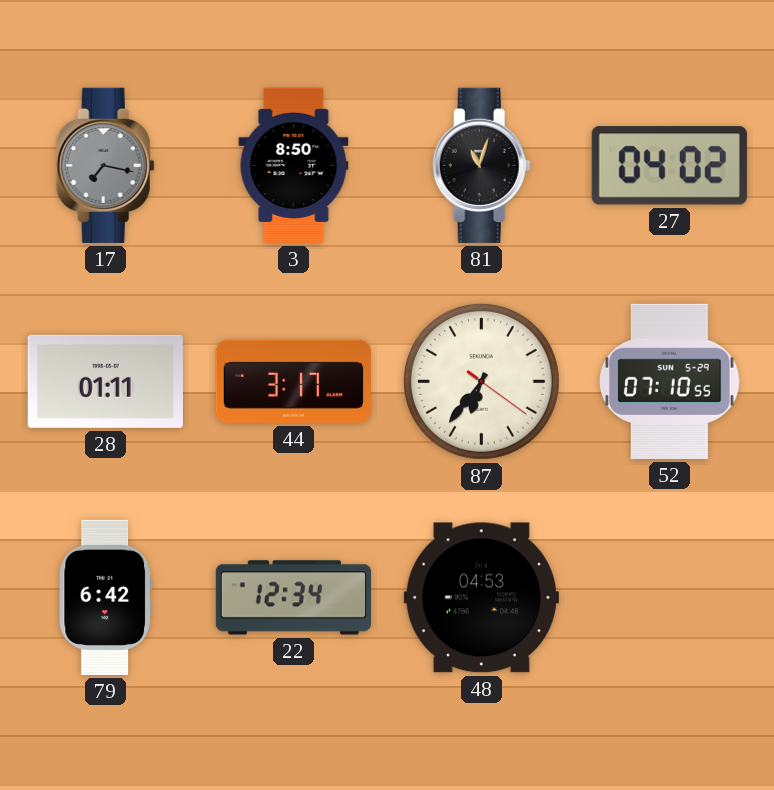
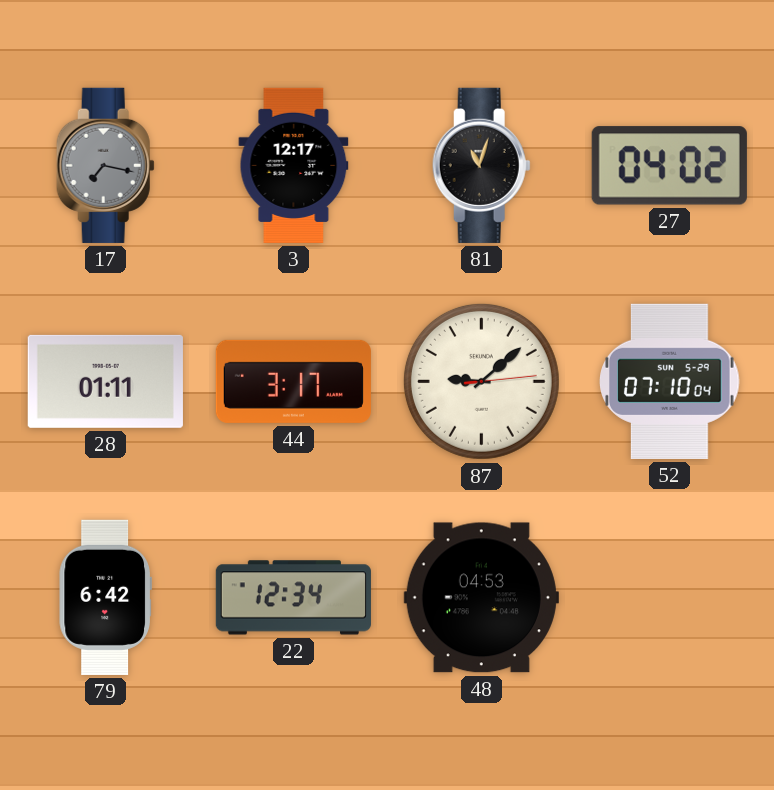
3: 8:50 -> 12:17 (294, 165)
87: 6:36 -> 9:08 (481, 381)
52: 07:10:55 -> 07:10:04 (670, 381)
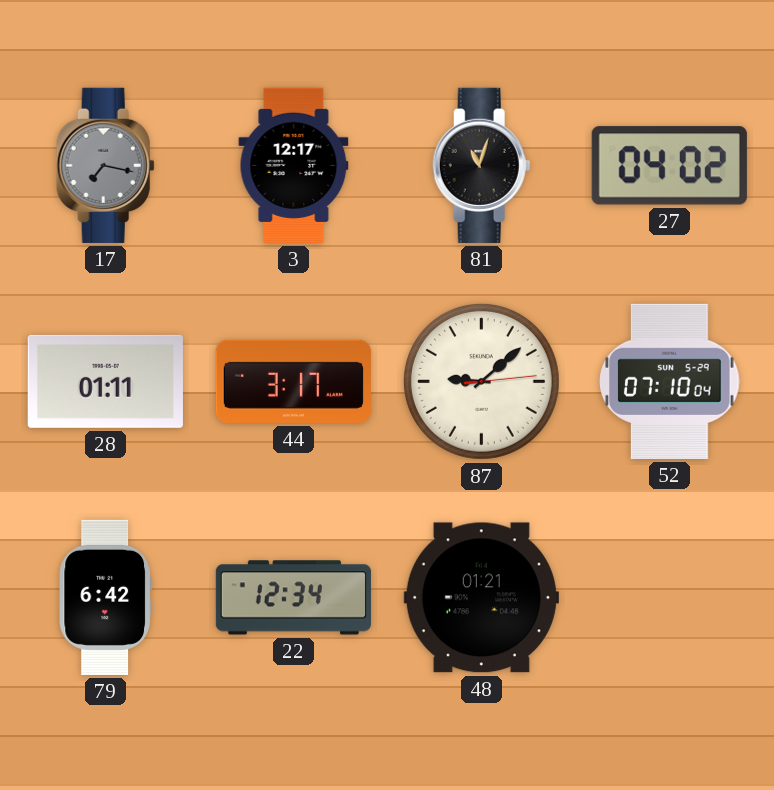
48: 04:53 -> 01:21 (481, 598)
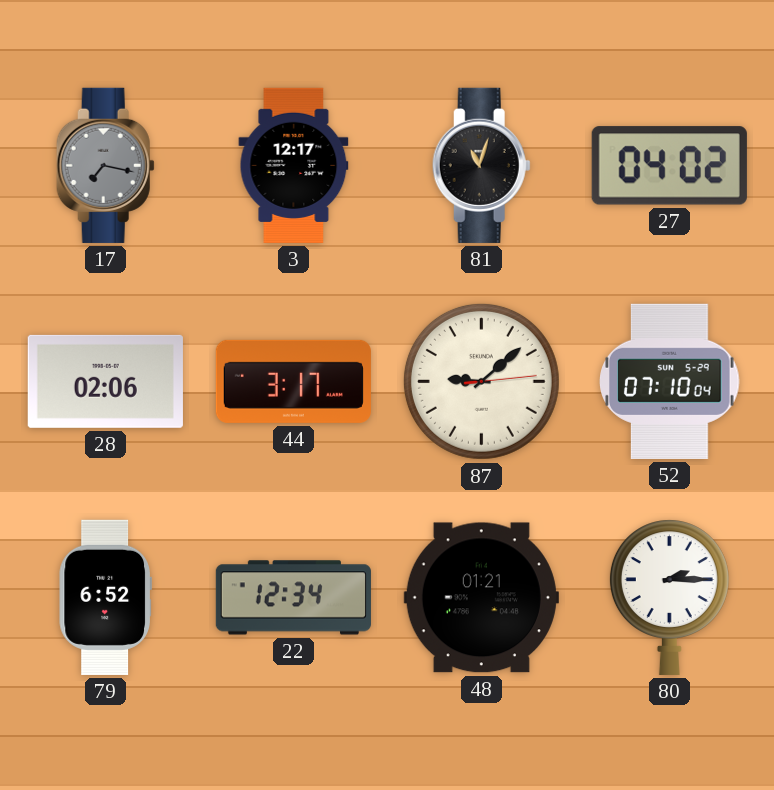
28: 01:11 -> 02:06 (105, 381)
79: 6:42 -> 6:52 (105, 597)
80: none -> 2:15 (669, 597)
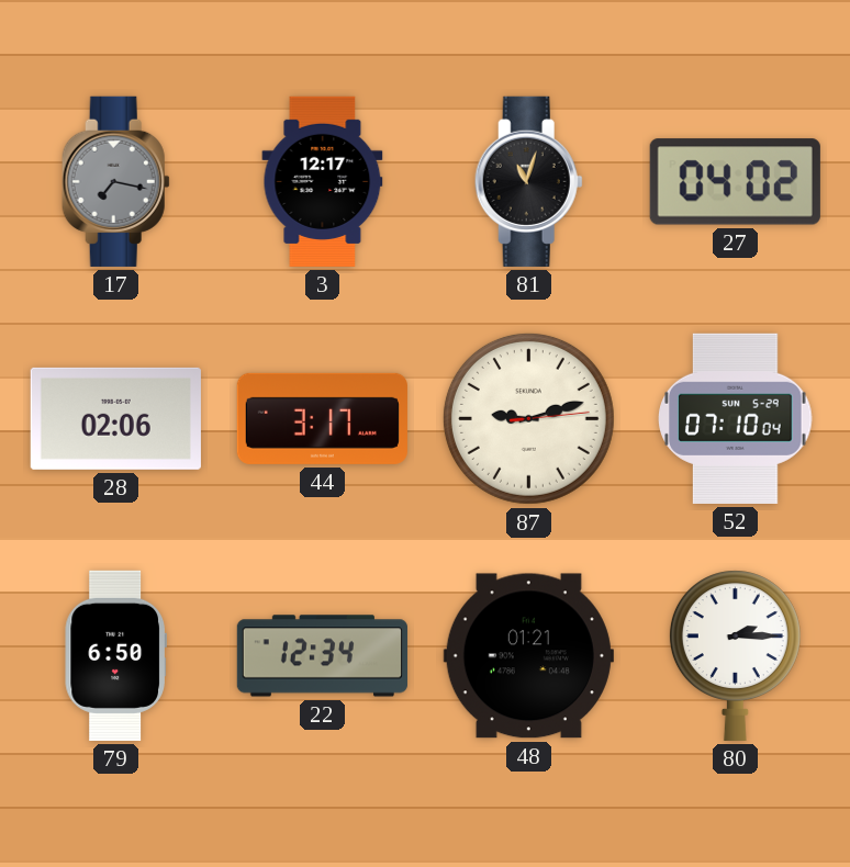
87: 9:08 -> 9:12 (528, 418)
79: 6:52 -> 6:50 (115, 655)
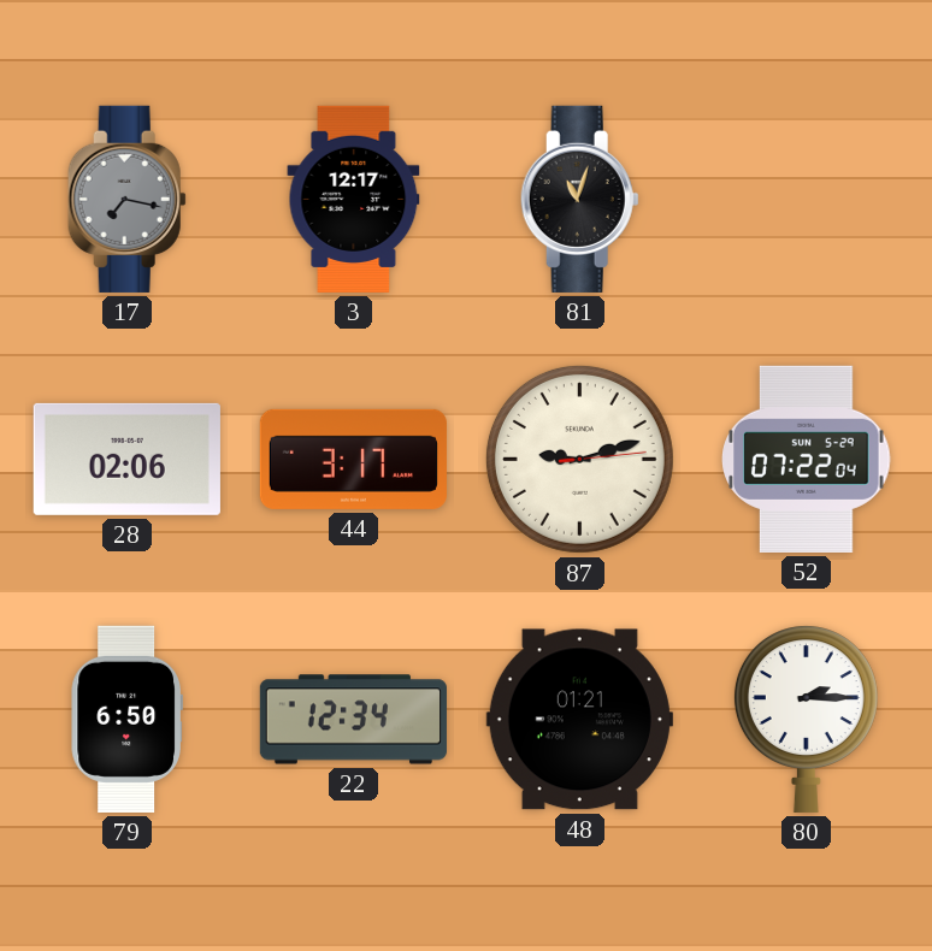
27: 04:02 -> none (735, 182)
52: 07:10 -> 07:22 (807, 459)
